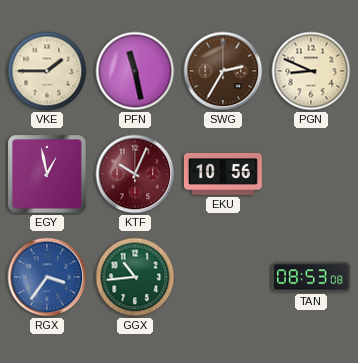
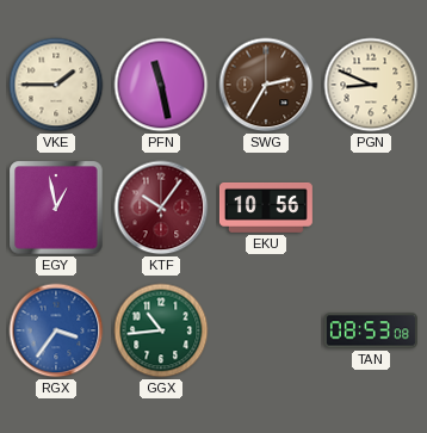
KTF: 10:04 -> 10:06 (161, 208)
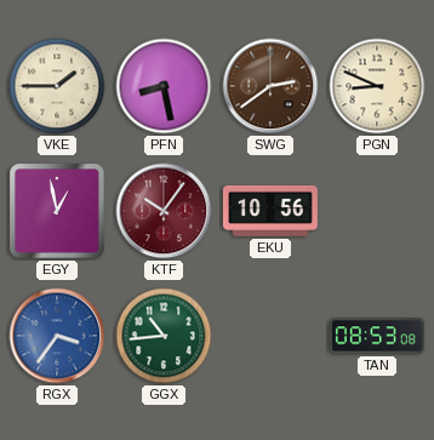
PFN: 11:28 -> 8:28 (164, 86)
SWG: 2:35 -> 2:39 (270, 86)
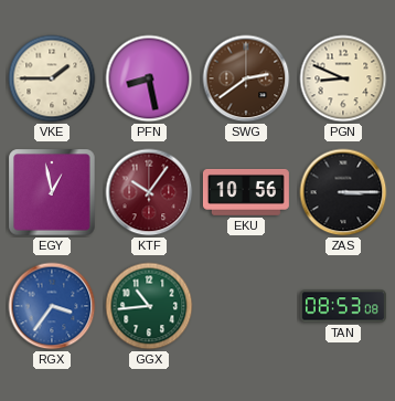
ZAS: none -> 3:15 (343, 192)
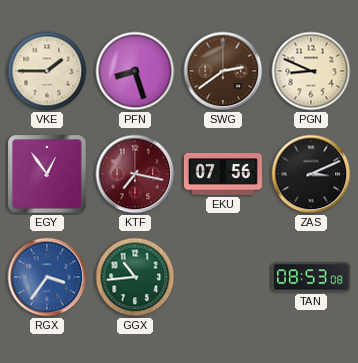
PFN: 8:28 -> 8:27 (135, 71)
EGY: 12:58 -> 12:54 (47, 174)
KTF: 10:06 -> 7:17 (135, 174)
EKU: 10:56 -> 07:56 (223, 174)
ZAS: 3:15 -> 3:11 (311, 174)
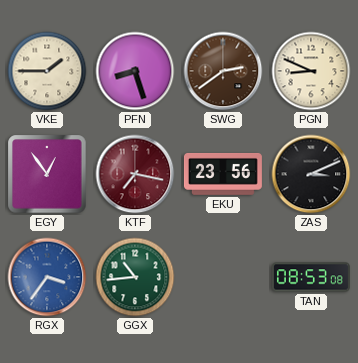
EKU: 07:56 -> 23:56 (223, 174)
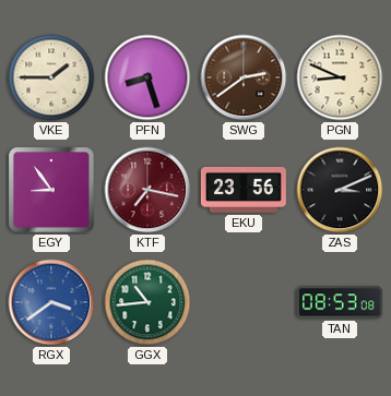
EGY: 12:54 -> 8:54 (51, 190)
RGX: 3:36 -> 3:39 (51, 302)
